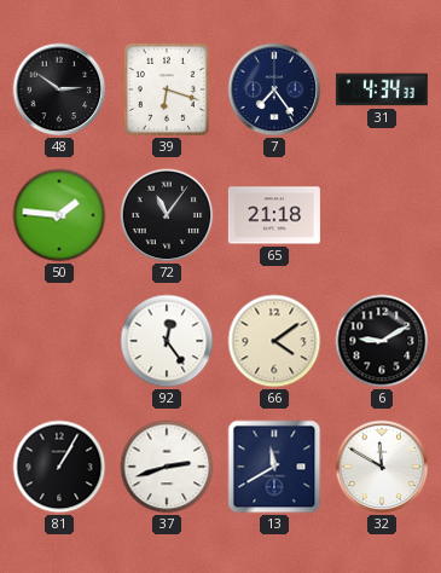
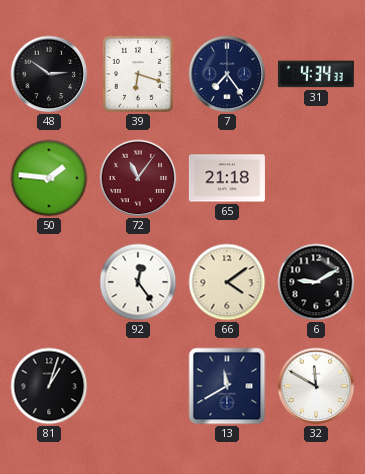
72 dial: black -> burgundy (138, 178)
81: 1:05 -> 1:03 (49, 386)
37: 2:42 -> none (167, 467)
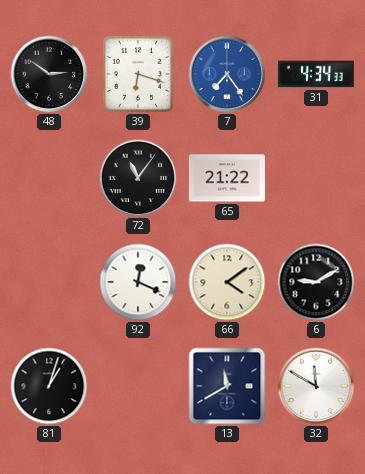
7 dial: navy -> blue (227, 74)
50: 1:46 -> none (49, 178)
72 dial: burgundy -> black (138, 178)
65: 21:18 -> 21:22 (227, 178)
92: 12:24 -> 12:19 (138, 282)
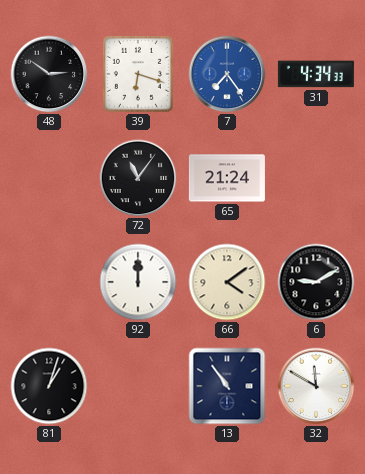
65: 21:22 -> 21:24 (227, 178)
92: 12:19 -> 12:00 (138, 282)
13: 11:40 -> 10:54 (227, 386)
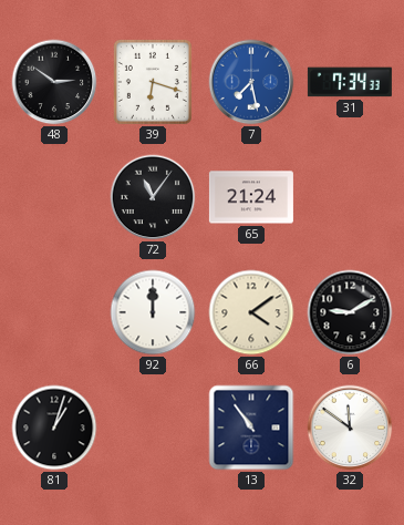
7: 7:24 -> 7:28 (251, 82)
31: 4:34 -> 7:34 (350, 82)
32: 11:50 -> 11:51 (350, 428)
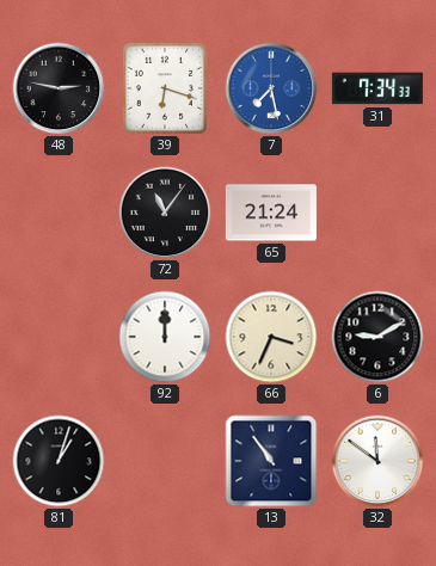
48: 2:51 -> 2:47 (59, 88)
66: 4:09 -> 3:34 (271, 337)
